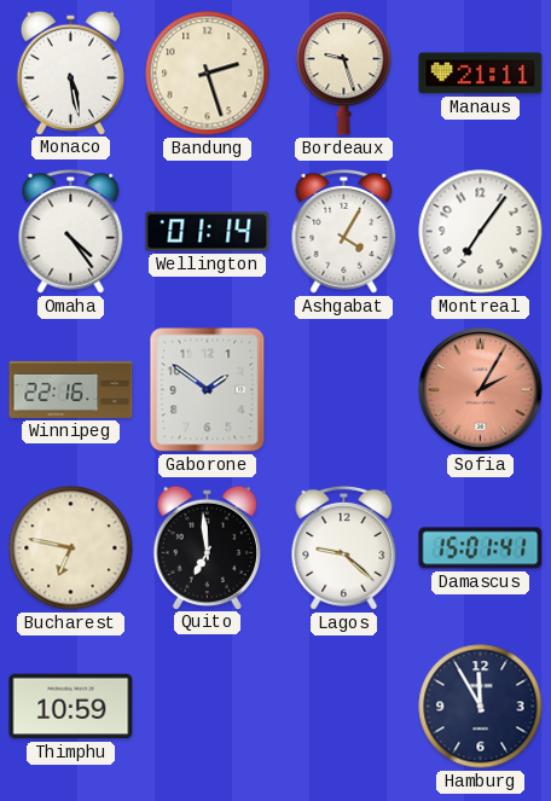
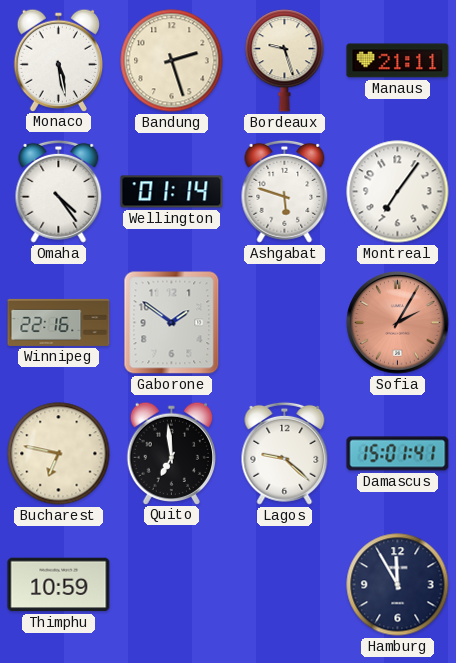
Ashgabat: 4:05 -> 5:48 (285, 191)
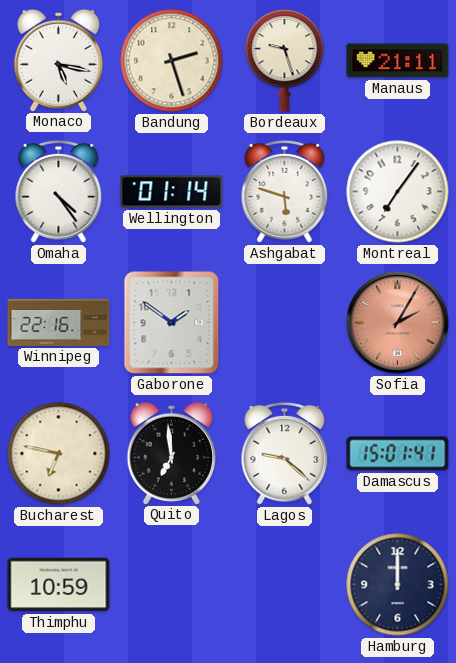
Monaco: 5:28 -> 5:17 (58, 60)
Hamburg: 11:55 -> 12:00 (398, 585)
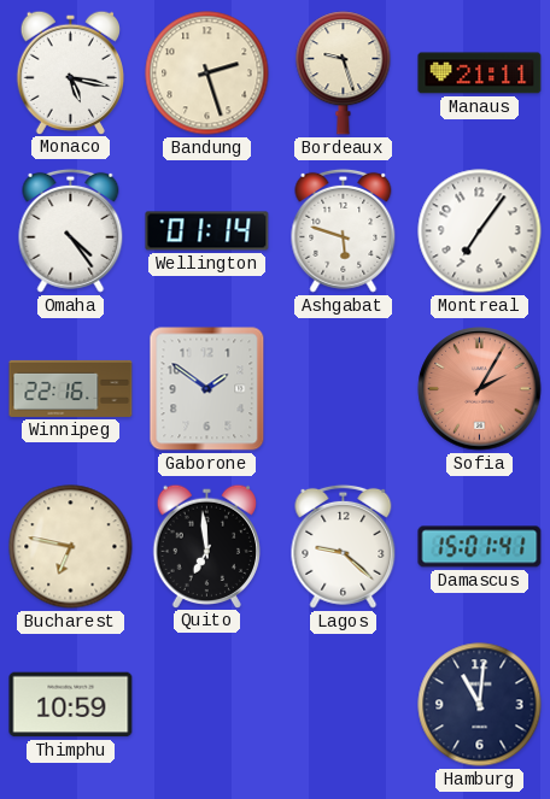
Hamburg: 12:00 -> 11:01 (480, 705)
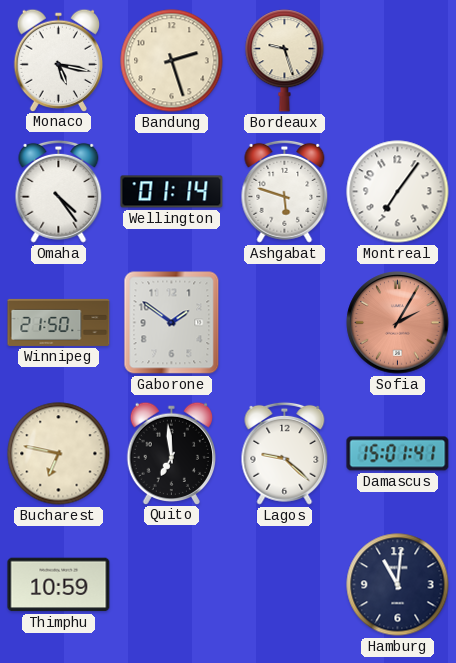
Manaus: 21:11 -> none (480, 74)
Winnipeg: 22:16 -> 21:50 (59, 322)
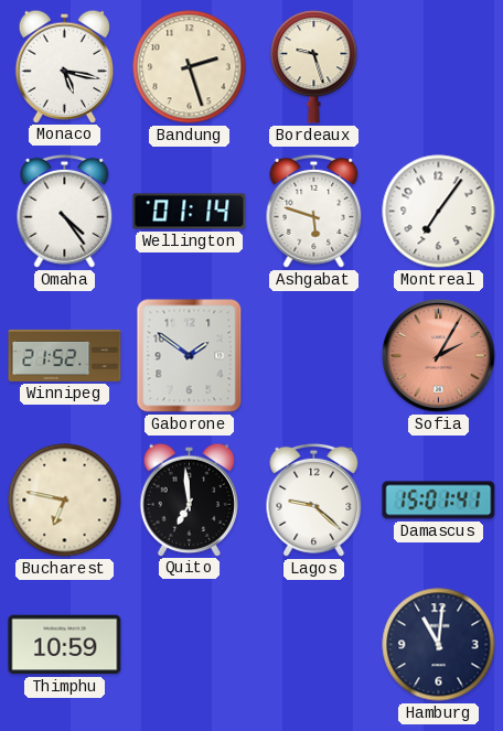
Winnipeg: 21:50 -> 21:52 (65, 355)
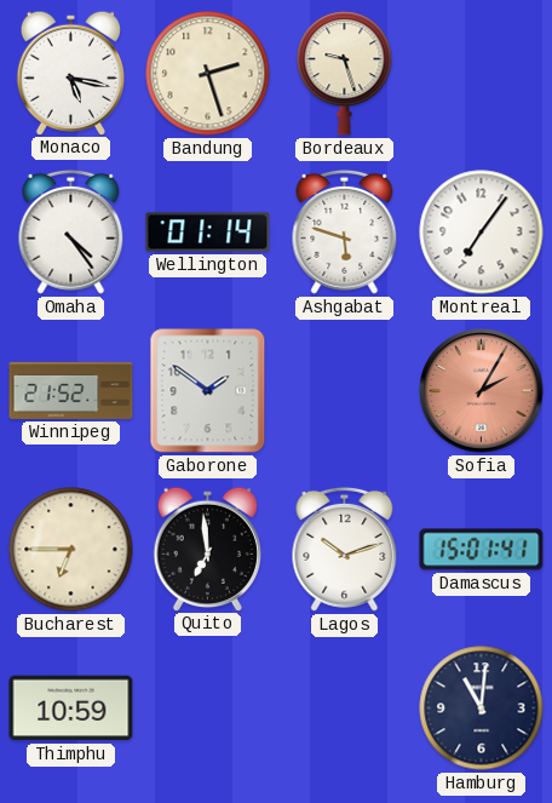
Bucharest: 6:47 -> 6:45 (71, 550)
Lagos: 9:22 -> 10:12 (345, 549)
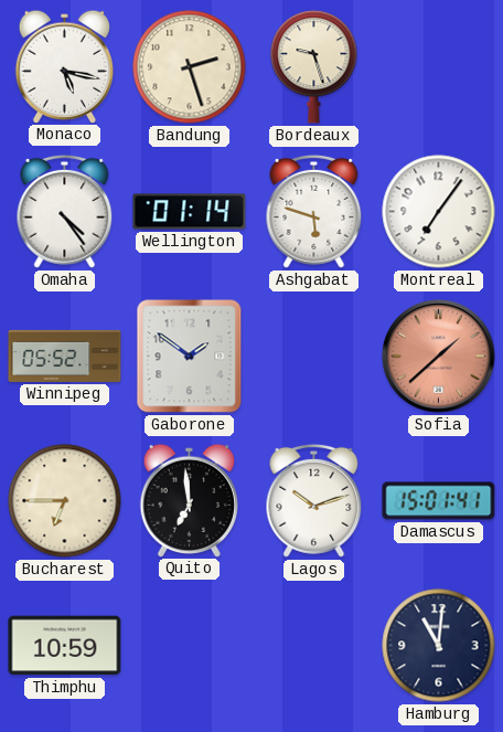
Winnipeg: 21:52 -> 05:52 (65, 356)
Sofia: 2:05 -> 1:38 (439, 357)
